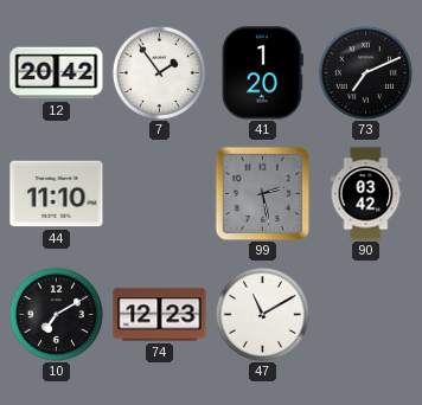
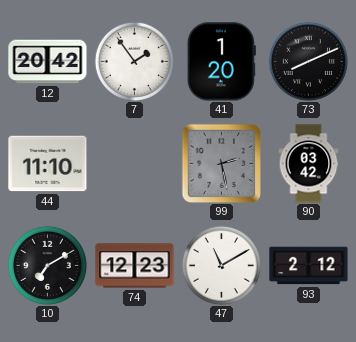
73: 7:11 -> 8:11 (308, 61)
93: none -> 2:12 (309, 266)
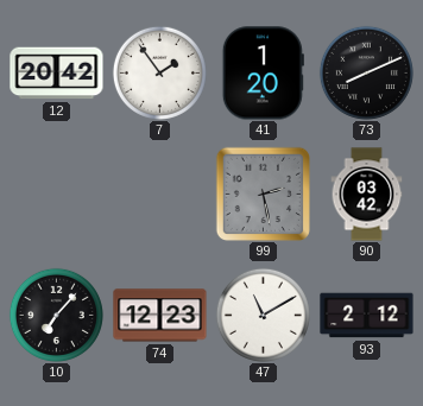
44: 11:10 -> none (48, 164)
10: 7:10 -> 7:07 (56, 315)
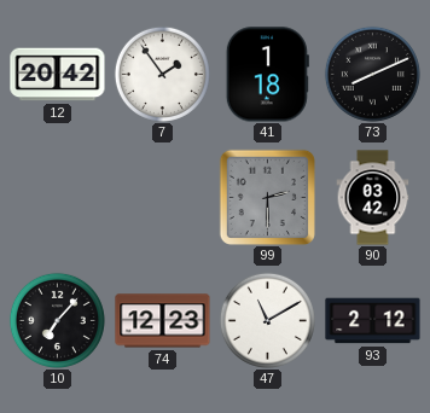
41: 1:20 -> 1:18 (267, 75)
99: 2:28 -> 2:30 (267, 197)
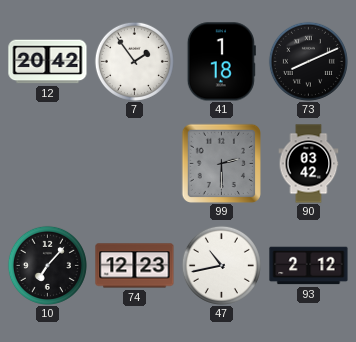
47: 11:10 -> 10:43 (221, 265)
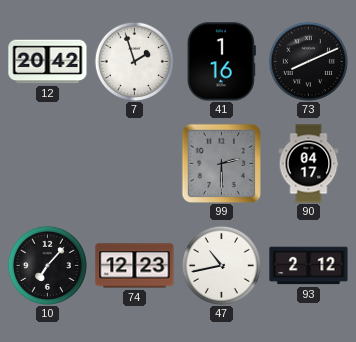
7: 1:54 -> 1:57 (134, 61)
41: 1:18 -> 1:16 (221, 62)
90: 03:42 -> 04:17 (309, 164)
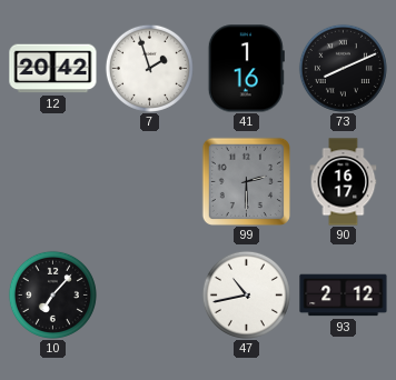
90: 04:17 -> 16:17 (344, 182)
74: 12:23 -> none (135, 266)
